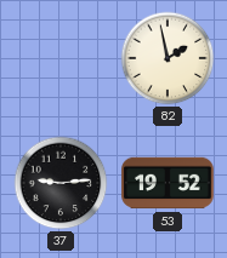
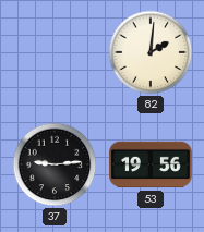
82: 1:58 -> 2:01 (151, 52)
53: 19:52 -> 19:56 (151, 164)
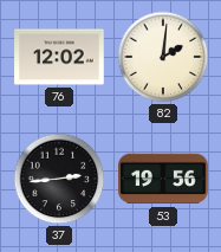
76: none -> 12:02 (59, 57)
37: 9:14 -> 2:44 (59, 179)
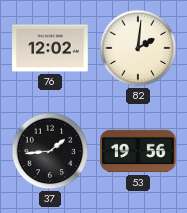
37: 2:44 -> 1:44 (50, 151)
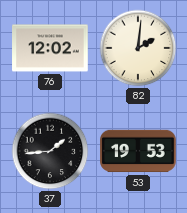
53: 19:56 -> 19:53 (138, 151)
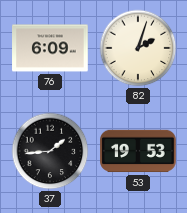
76: 12:02 -> 6:09 (50, 48)
82: 2:01 -> 2:03 (138, 48)
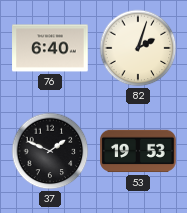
76: 6:09 -> 6:40 (50, 48)
37: 1:44 -> 1:49 (50, 151)
